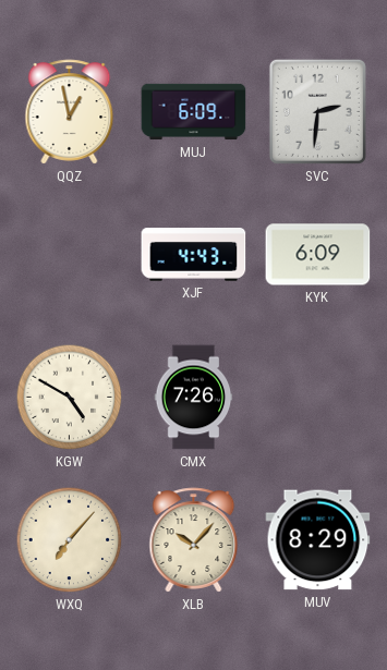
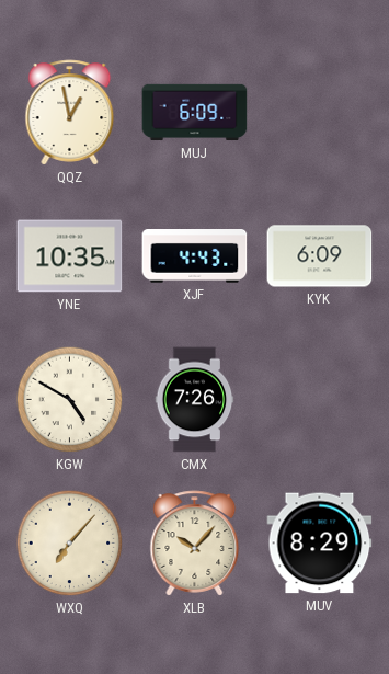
SVC: 2:31 -> none (317, 111)
YNE: none -> 10:35 (70, 256)
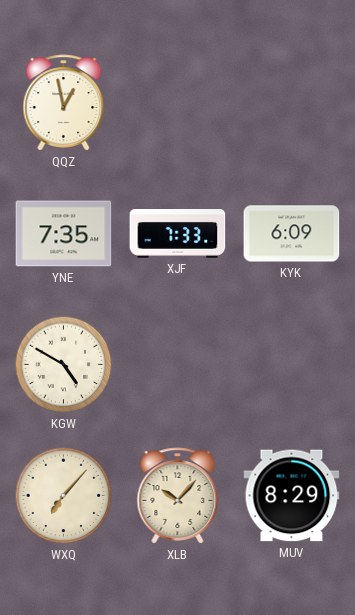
MUJ: 6:09 -> none (195, 113)
YNE: 10:35 -> 7:35 (64, 234)
XJF: 4:43 -> 7:33 (178, 234)
CMX: 7:26 -> none (195, 400)
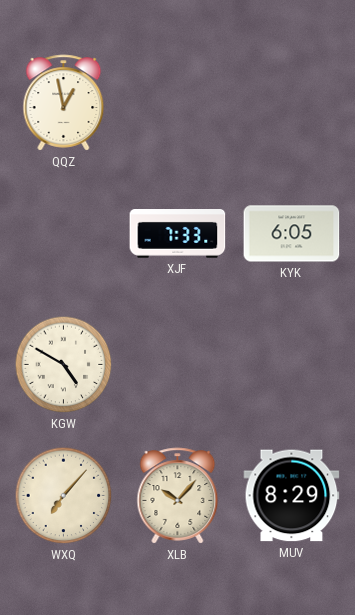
YNE: 7:35 -> none (64, 234)
KYK: 6:09 -> 6:05 (292, 234)
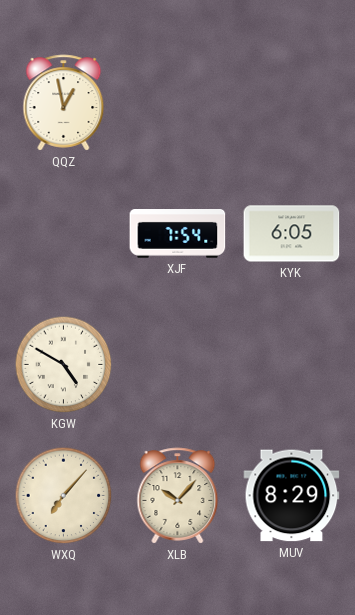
XJF: 7:33 -> 7:54 (178, 234)
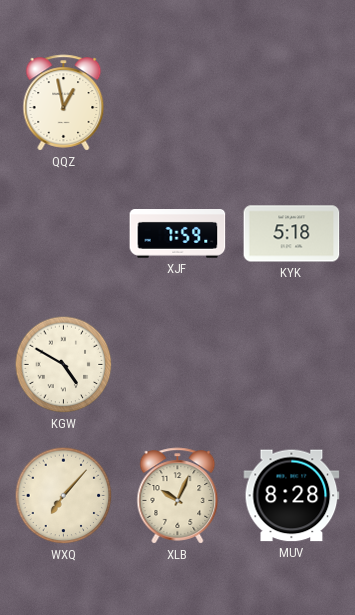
XJF: 7:54 -> 7:59 (178, 234)
KYK: 6:05 -> 5:18 (292, 234)
XLB: 10:07 -> 10:04 (178, 496)
MUV: 8:29 -> 8:28 (292, 496)
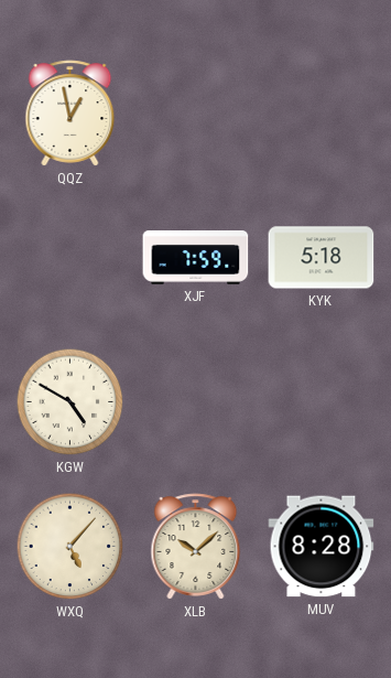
WXQ: 7:07 -> 5:07 (70, 547)
XLB: 10:04 -> 10:08 (196, 547)
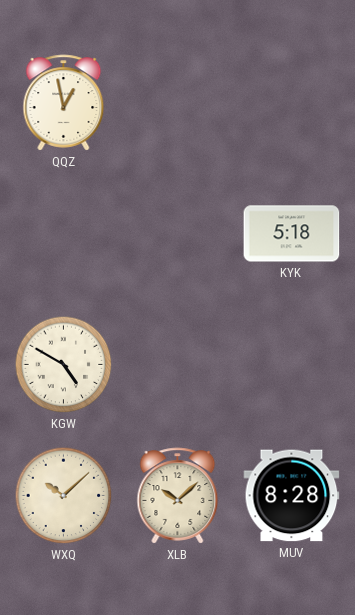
XJF: 7:59 -> none (196, 258)
WXQ: 5:07 -> 10:08 (64, 496)
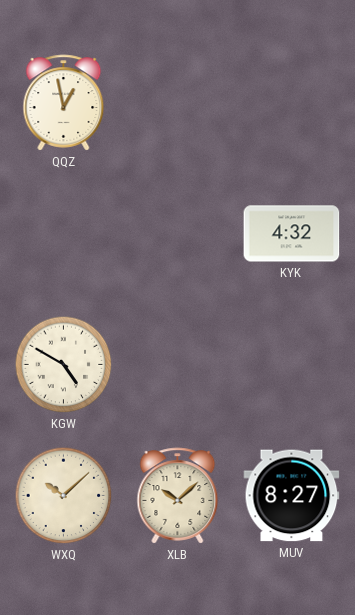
KYK: 5:18 -> 4:32 (292, 234)
MUV: 8:28 -> 8:27 (292, 496)
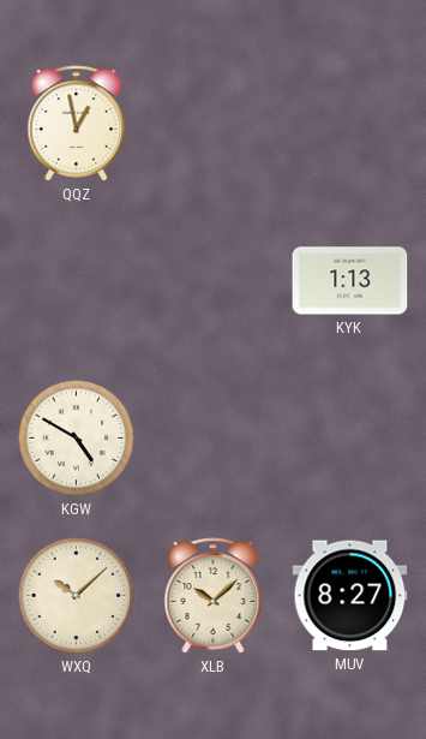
KYK: 4:32 -> 1:13 (350, 281)
